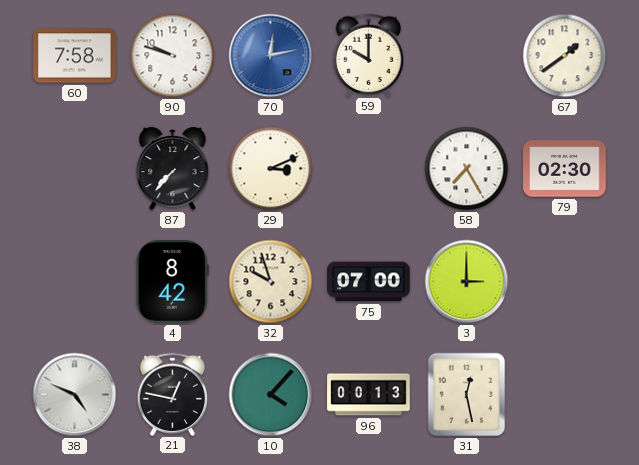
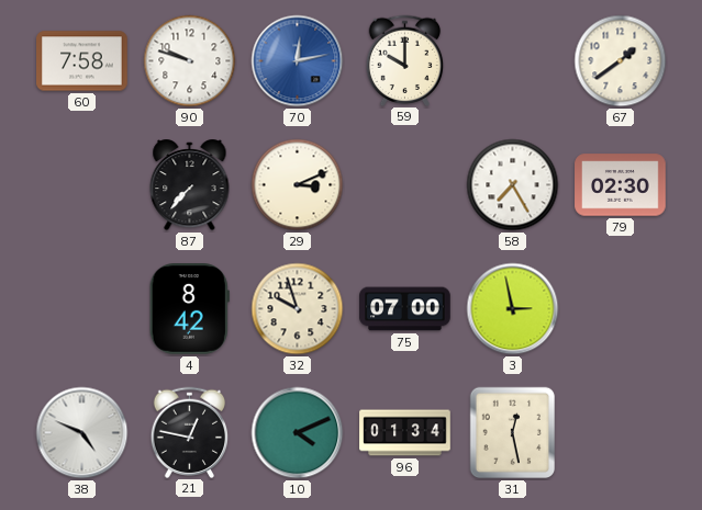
3: 3:00 -> 2:58 (513, 309)
10: 4:07 -> 4:11 (298, 433)
96: 00:13 -> 01:34 (405, 433)
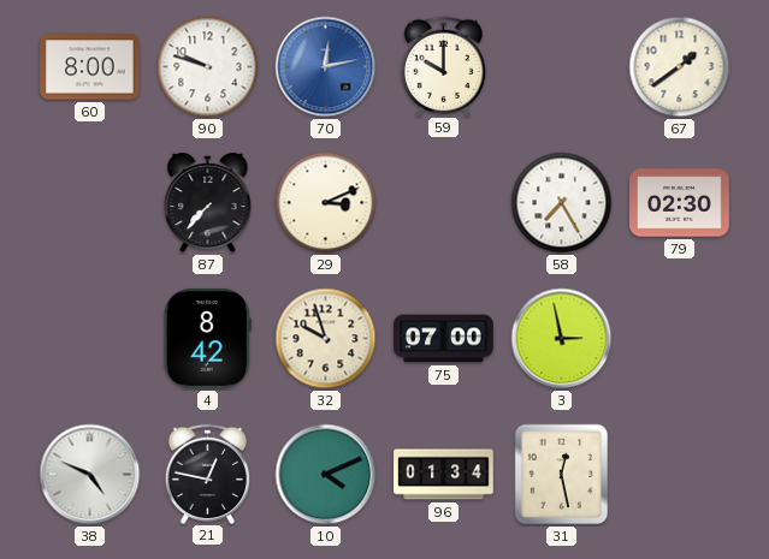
60: 7:58 -> 8:00 (90, 67)
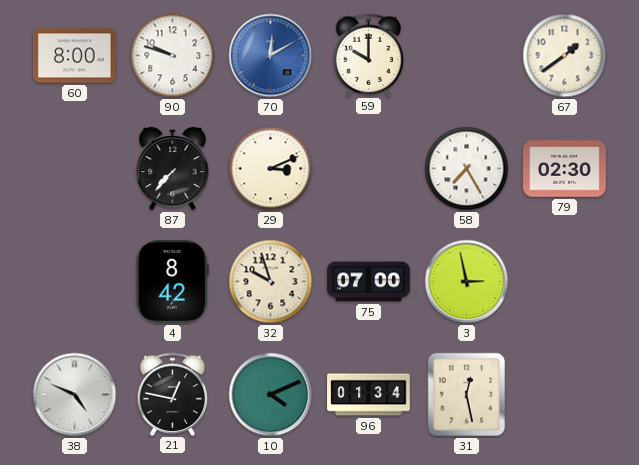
70: 12:13 -> 12:10 (271, 56)
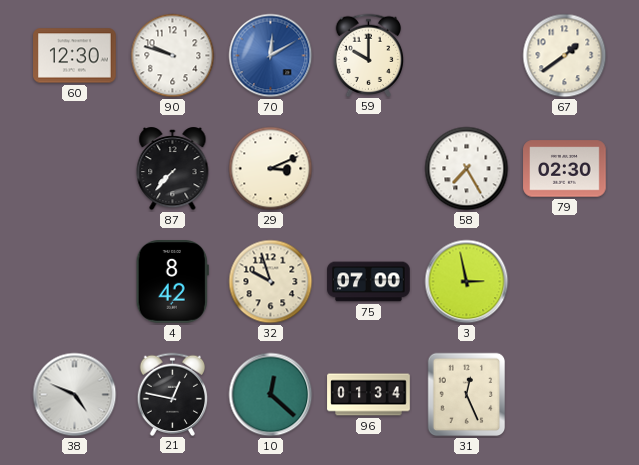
60: 8:00 -> 12:30 (75, 56)
10: 4:11 -> 12:22 (271, 395)
31: 12:28 -> 12:26 (467, 395)
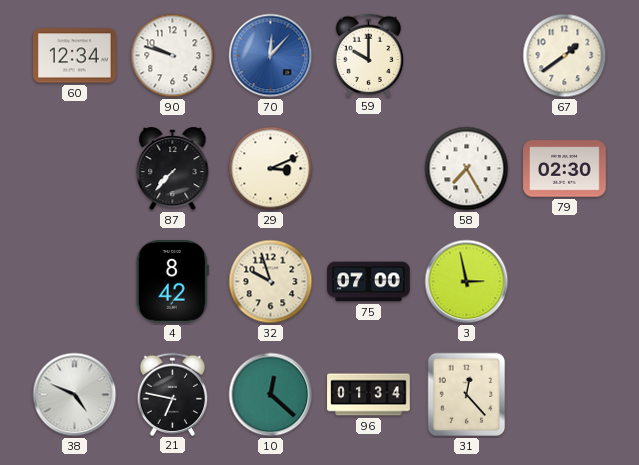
60: 12:30 -> 12:34 (75, 56)
70: 12:10 -> 12:07 (271, 56)
21: 12:47 -> 6:47 (173, 394)
31: 12:26 -> 12:23 (467, 395)
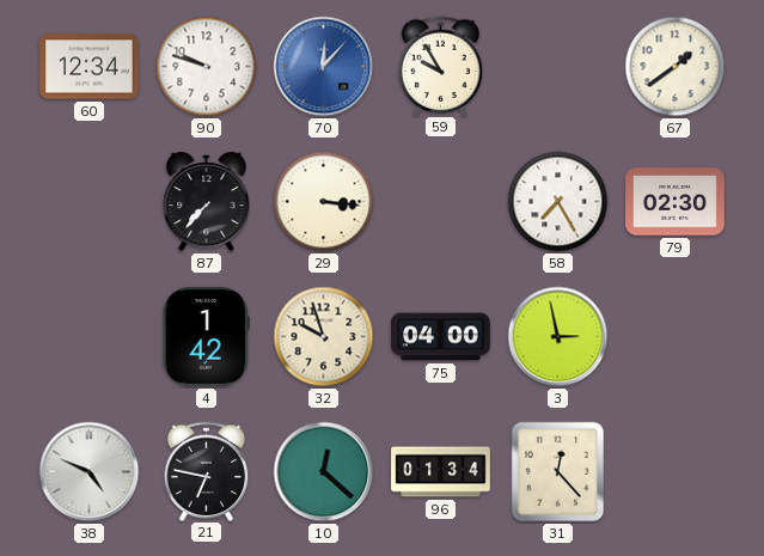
59: 10:00 -> 9:55 (441, 66)
29: 3:11 -> 3:16 (324, 202)
4: 8:42 -> 1:42 (206, 337)
75: 07:00 -> 04:00 (441, 337)
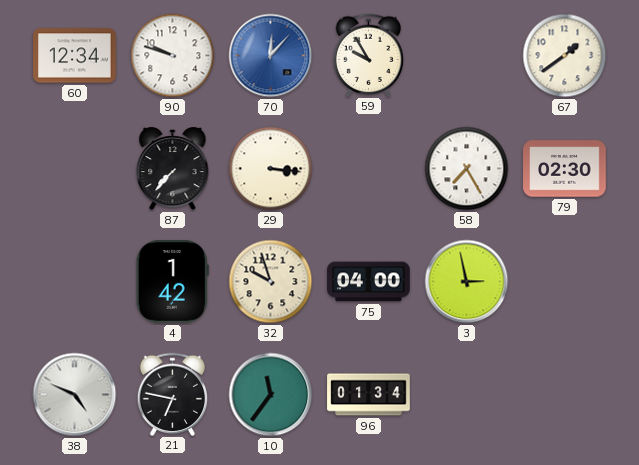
10: 12:22 -> 11:36 (271, 395)
31: 12:23 -> none (558, 472)
